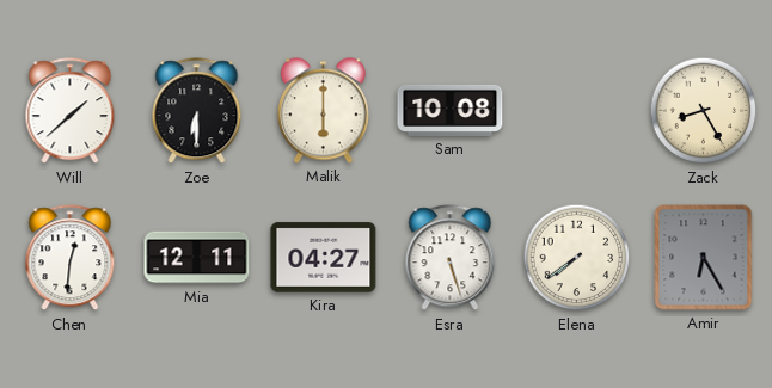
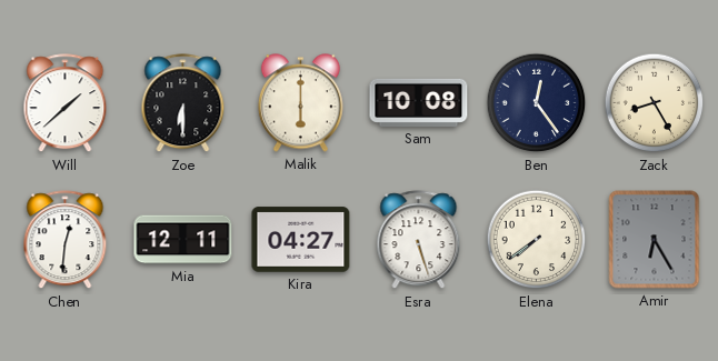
Ben: none -> 12:24 (537, 103)
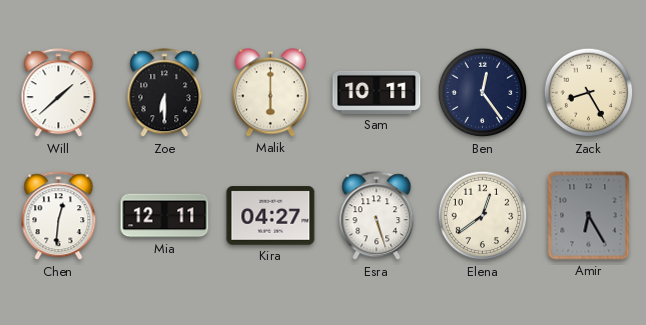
Sam: 10:08 -> 10:11 (377, 92)
Elena: 7:39 -> 12:39 (483, 216)
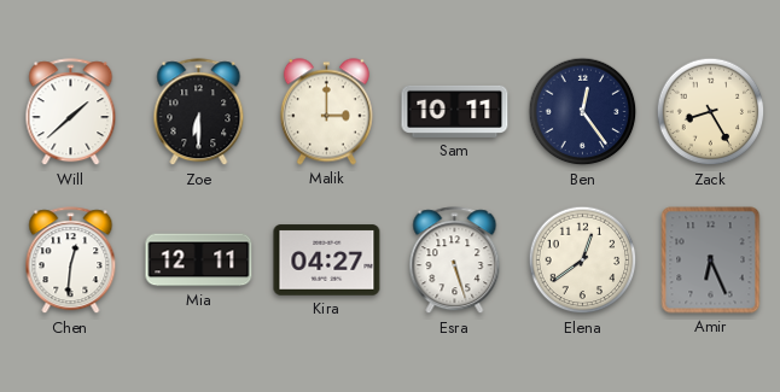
Malik: 6:00 -> 3:00 (326, 112)
Amir: 6:25 -> 6:26 (711, 261)
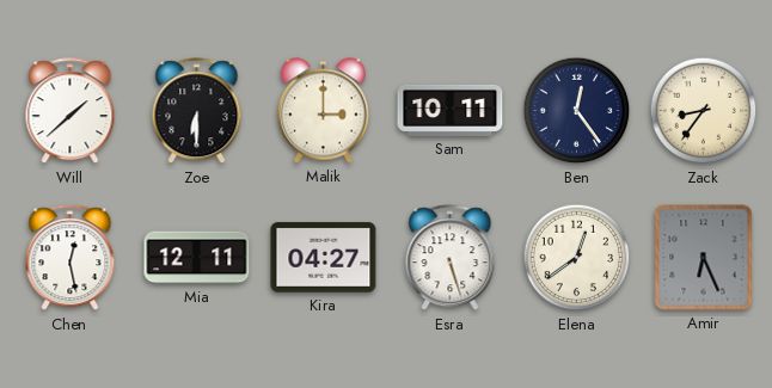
Zack: 8:25 -> 8:36 (704, 111)
Chen: 12:31 -> 12:28 (71, 258)
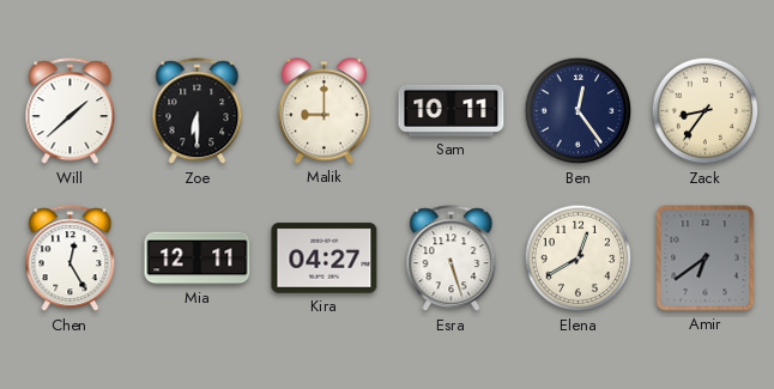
Malik: 3:00 -> 9:00 (323, 111)
Chen: 12:28 -> 12:25 (71, 259)
Elena: 12:39 -> 12:40 (579, 259)
Amir: 6:26 -> 6:39 (706, 259)
